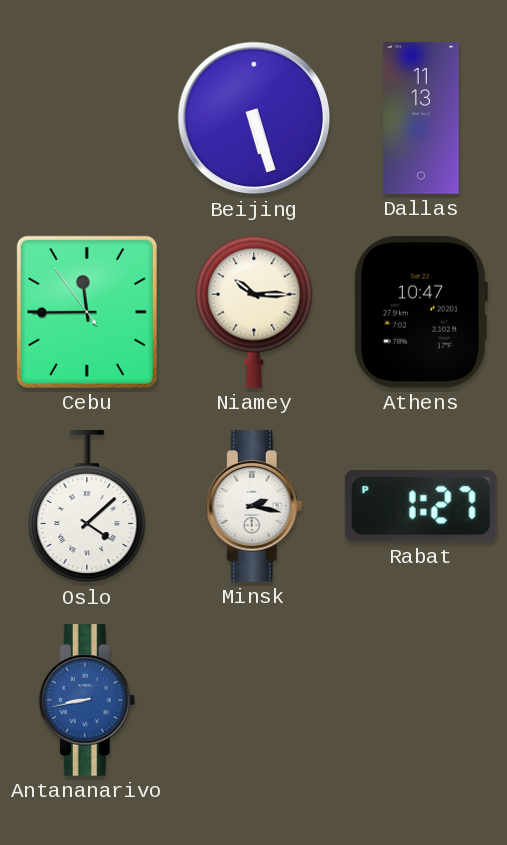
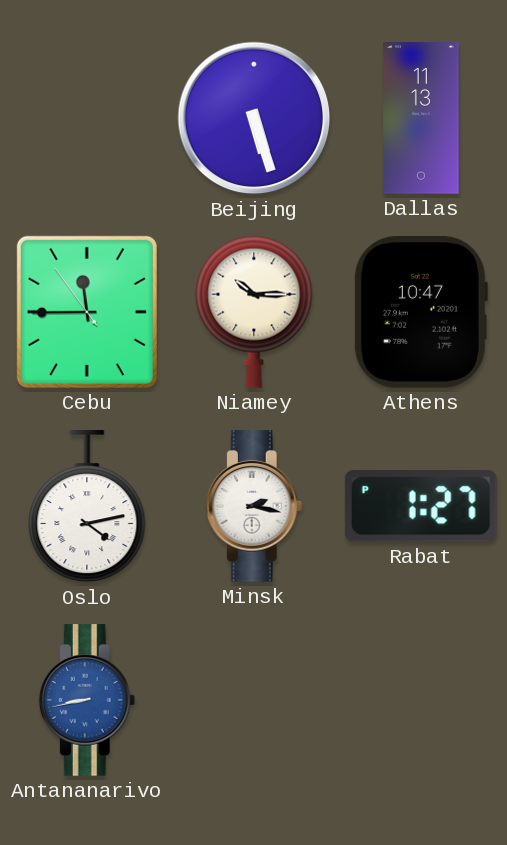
Oslo: 4:08 -> 4:13 (87, 507)
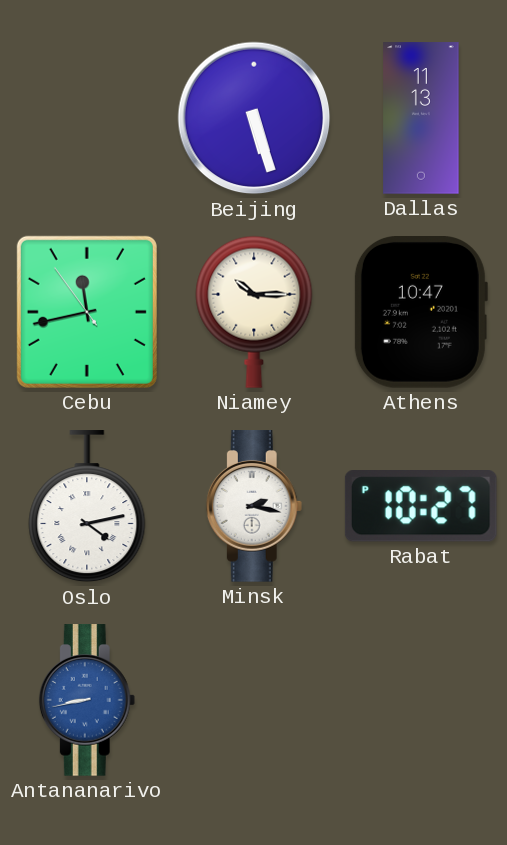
Cebu: 11:44 -> 11:42 (87, 312)
Rabat: 1:27 -> 10:27 (421, 507)
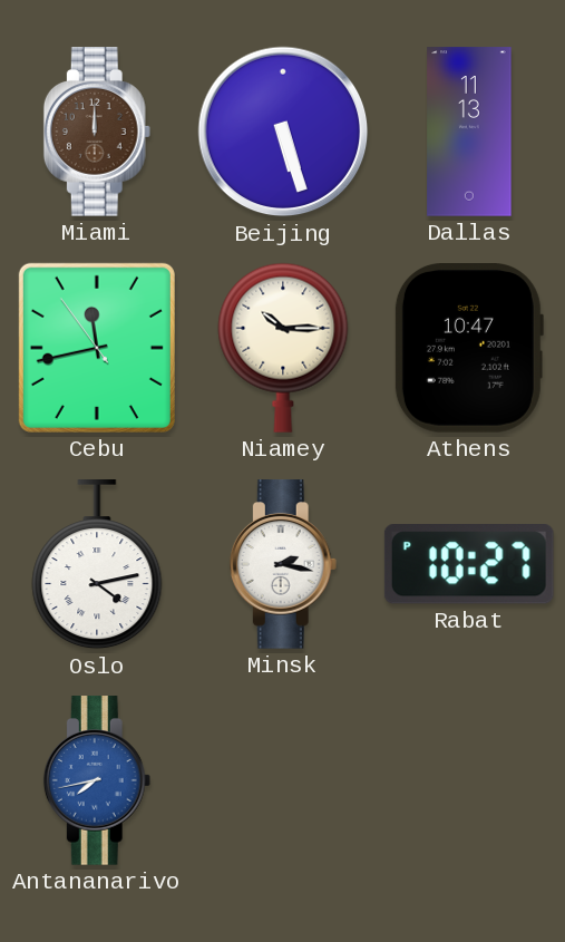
Miami: none -> 12:00 (97, 132)
Antananarivo: 8:43 -> 7:43 (97, 780)
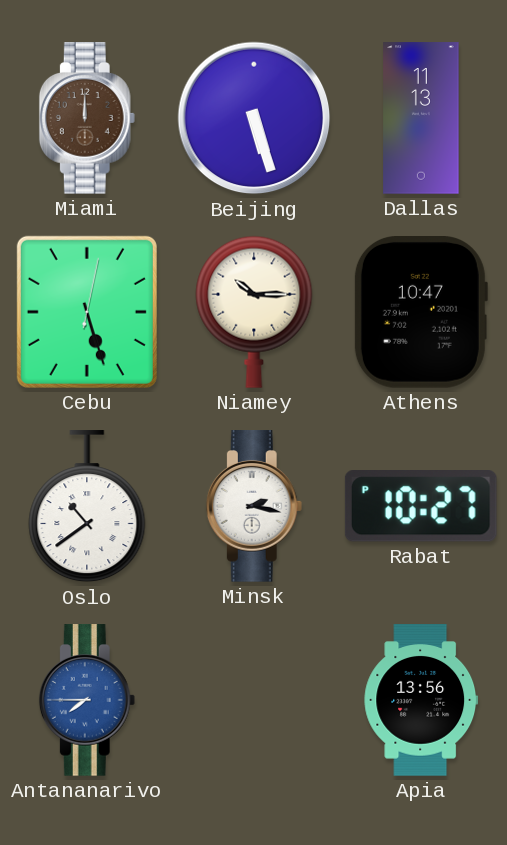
Cebu: 11:42 -> 5:27 (87, 312)
Oslo: 4:13 -> 10:39 (87, 507)
Antananarivo: 7:43 -> 7:45 (87, 700)
Apia: none -> 13:56 (421, 700)
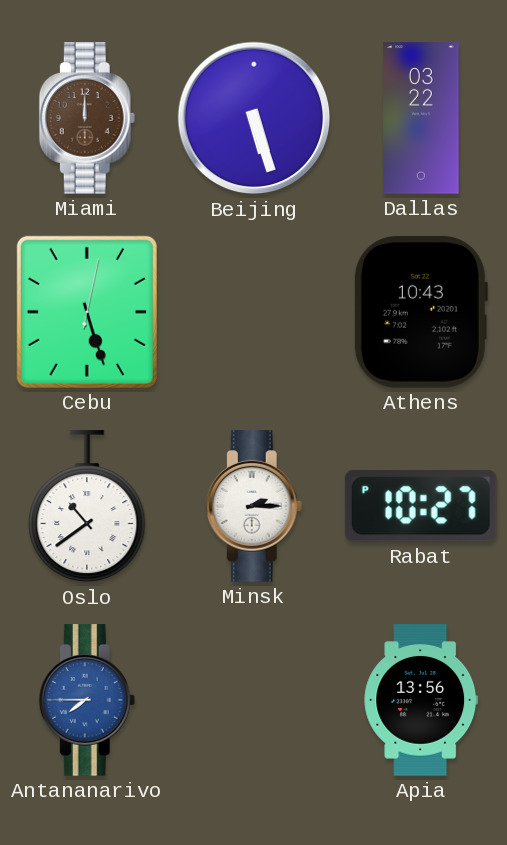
Dallas: 11:13 -> 03:22 (421, 118)
Niamey: 10:15 -> none (254, 312)
Athens: 10:47 -> 10:43 (420, 313)
Minsk: 2:17 -> 2:15 (254, 506)
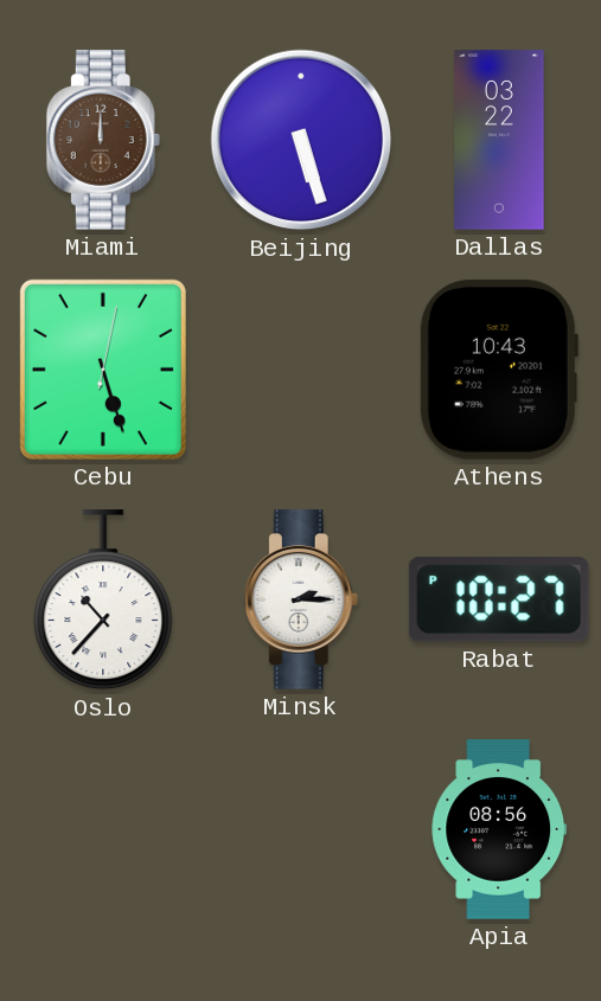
Oslo: 10:39 -> 10:37 (103, 601)
Antananarivo: 7:45 -> none (87, 700)
Apia: 13:56 -> 08:56 (499, 829)
